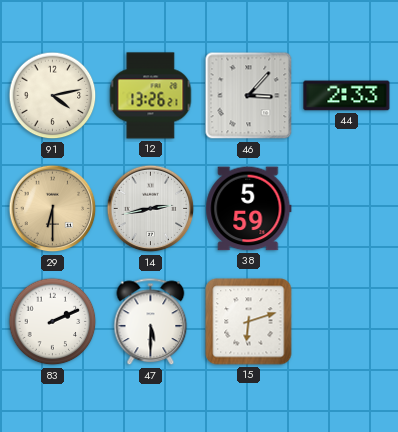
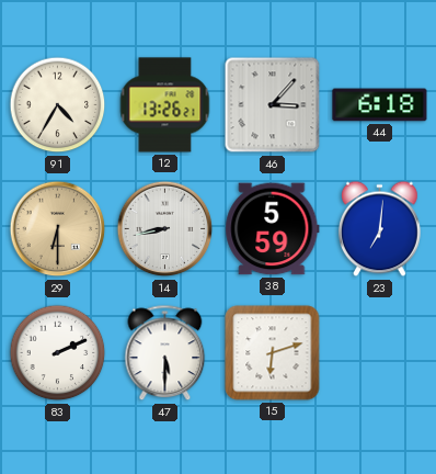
91: 4:13 -> 4:35 (58, 105)
44: 2:33 -> 6:18 (380, 105)
14: 2:43 -> 8:43 (165, 229)
23: none -> 7:01 (380, 229)
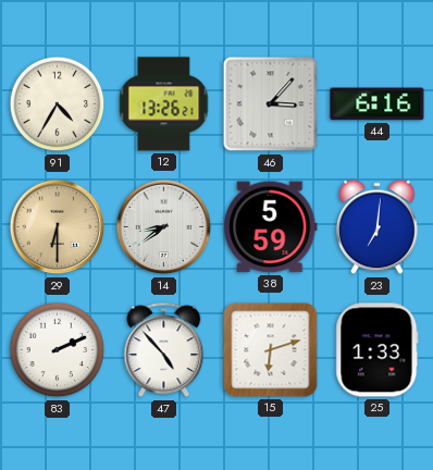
44: 6:18 -> 6:16 (378, 104)
14: 8:43 -> 8:39 (164, 227)
47: 5:30 -> 4:53 (164, 350)
25: none -> 1:33 (378, 350)
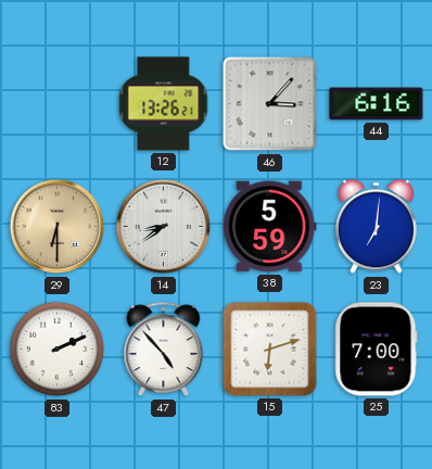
91: 4:35 -> none (58, 104)
25: 1:33 -> 7:00 (377, 350)
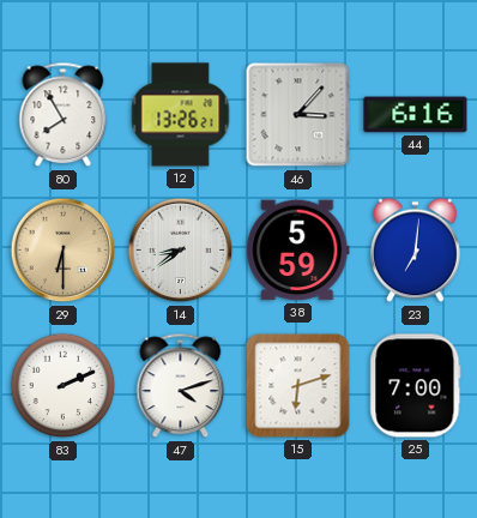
80: none -> 7:55 (64, 115)
47: 4:53 -> 4:12 (181, 386)
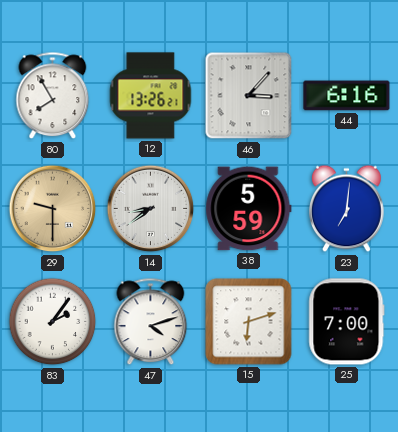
29: 6:30 -> 9:30 (53, 209)
83: 2:11 -> 2:06 (53, 322)
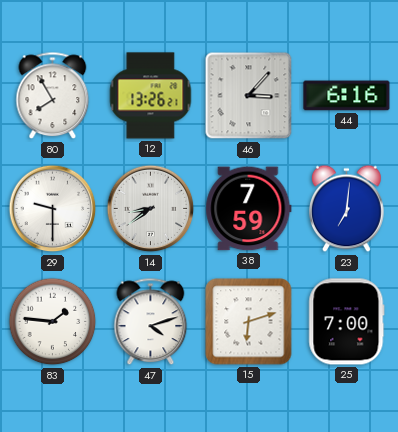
29 dial: champagne -> white (53, 209)
38: 5:59 -> 7:59 (249, 209)
83: 2:06 -> 1:46 (53, 322)
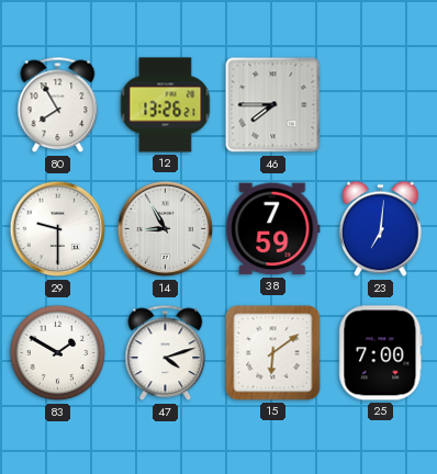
46: 3:07 -> 7:45 (273, 105)
44: 6:16 -> none (347, 96)
14: 8:39 -> 8:55 (166, 229)
83: 1:46 -> 1:50 (58, 353)
15: 6:12 -> 6:09 (273, 353)
